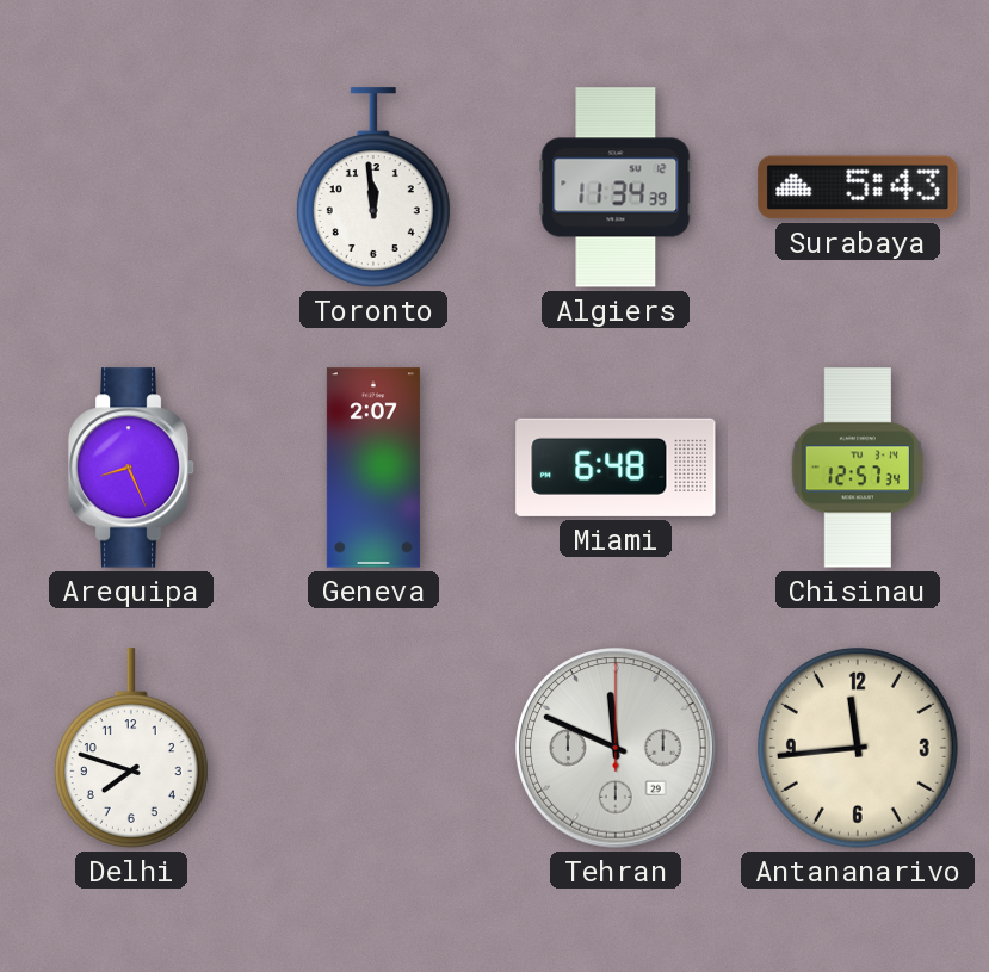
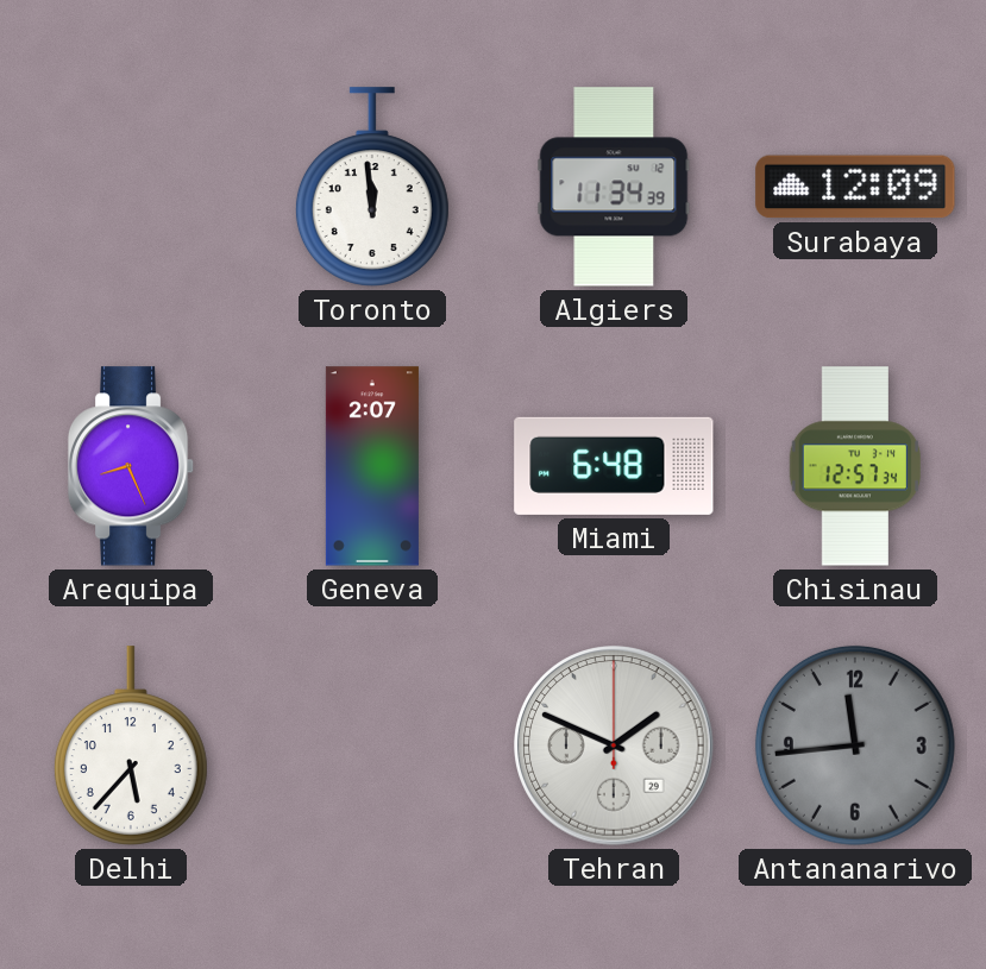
Surabaya: 5:43 -> 12:09 (855, 187)
Delhi: 7:48 -> 5:37 (131, 745)
Tehran: 11:49 -> 1:49 (614, 745)
Antananarivo dial: cream -> grey (855, 745)
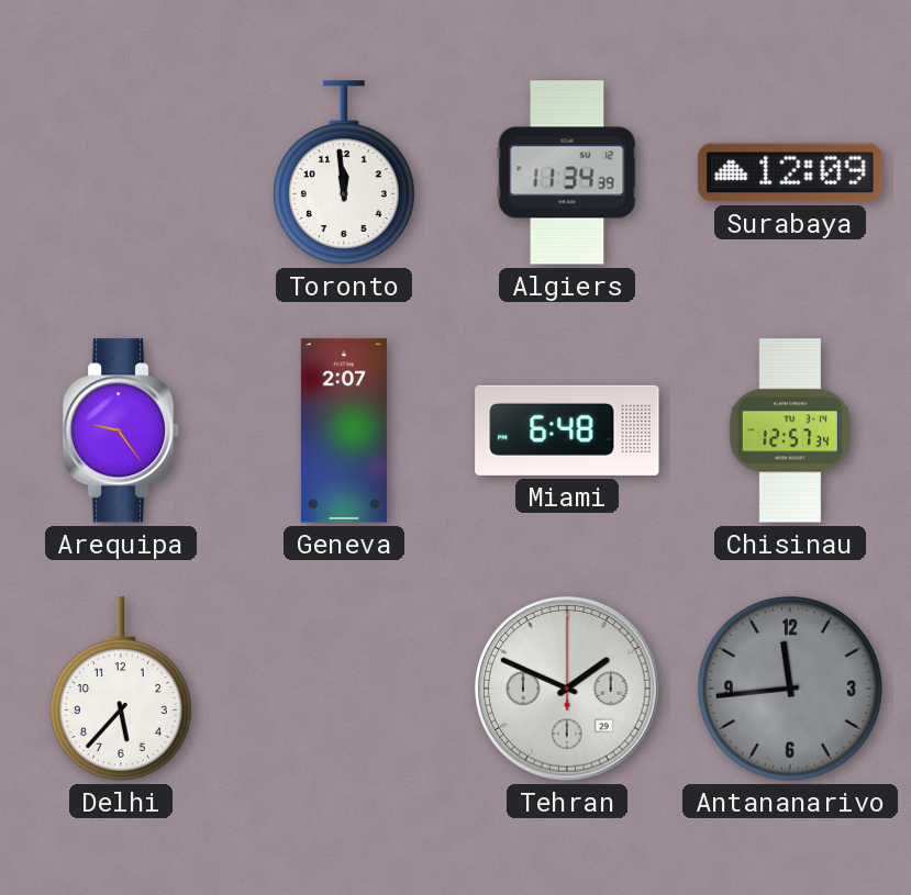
Arequipa: 8:26 -> 9:24 (121, 430)
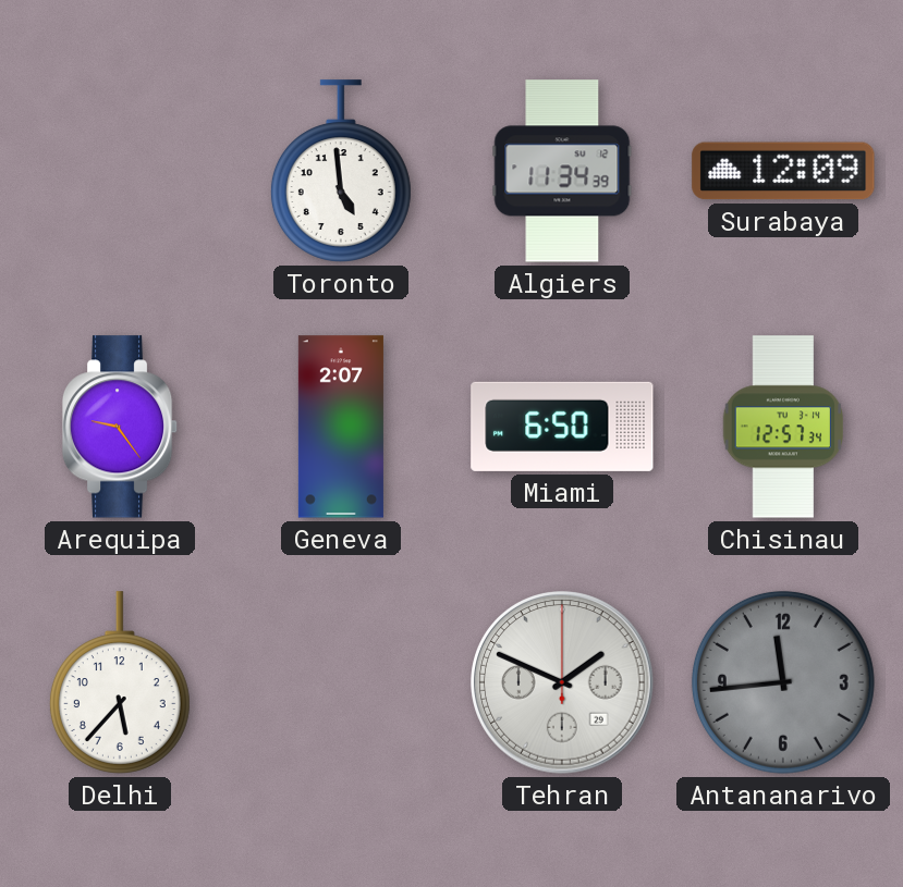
Toronto: 11:59 -> 4:59 (341, 171)
Miami: 6:48 -> 6:50 (562, 427)
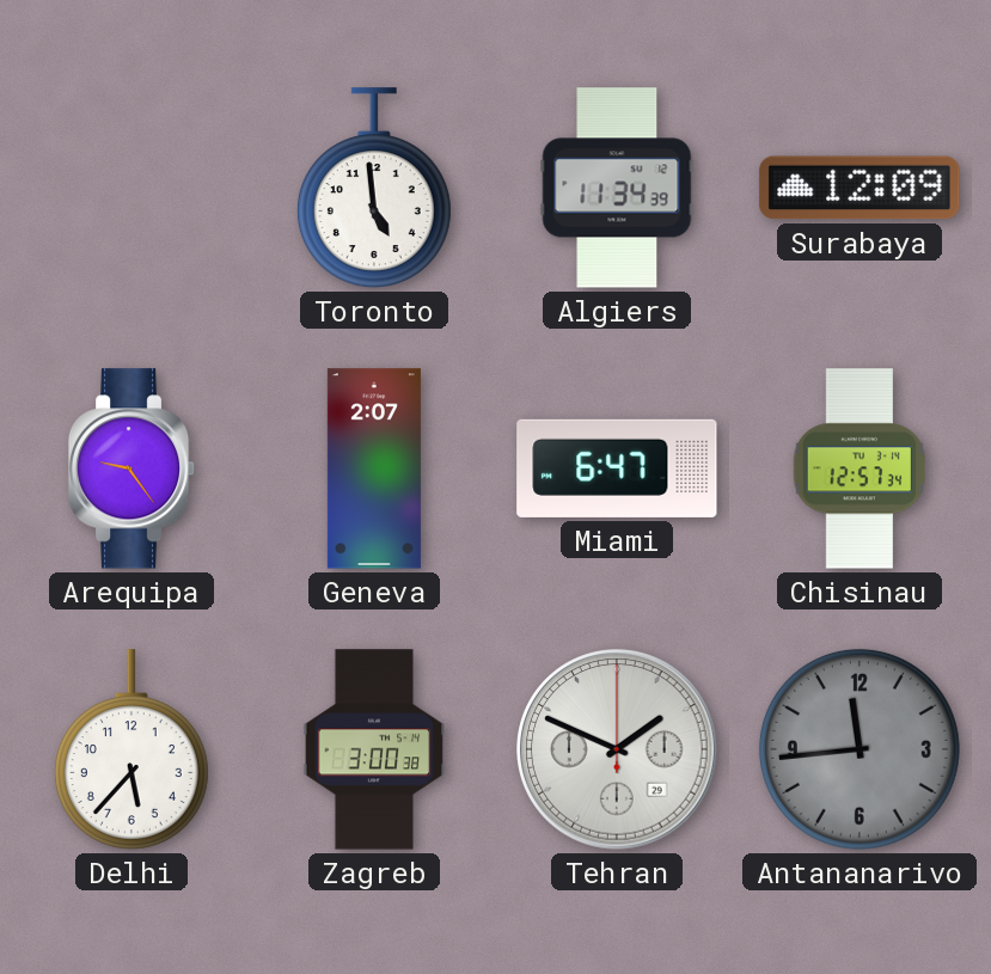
Miami: 6:50 -> 6:47 (617, 468)
Zagreb: none -> 3:00 (374, 749)
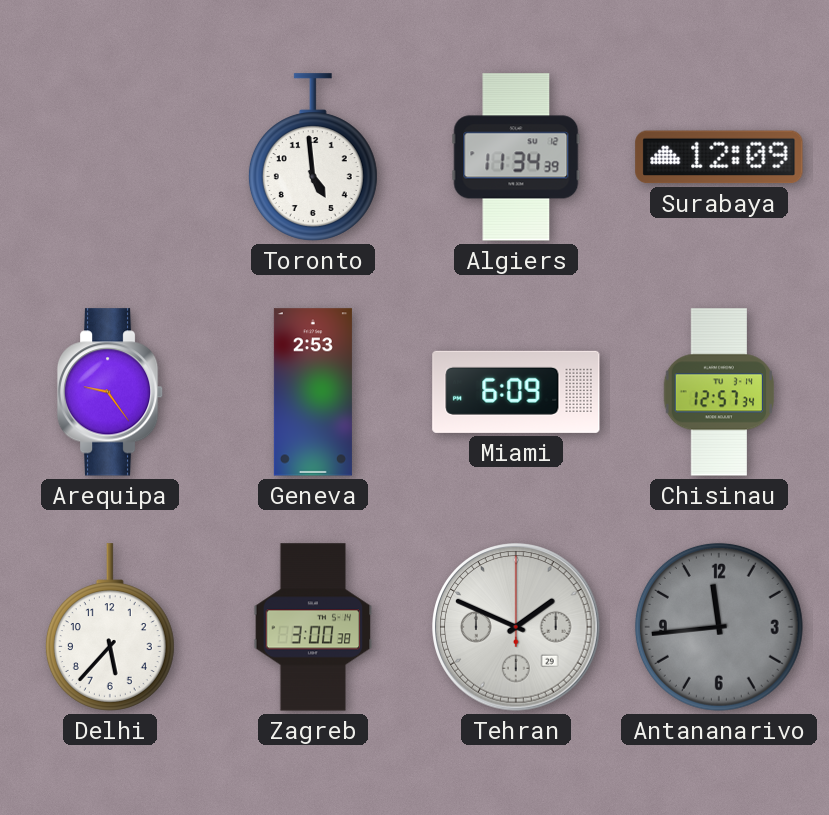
Geneva: 2:07 -> 2:53 (313, 392)
Miami: 6:47 -> 6:09 (516, 392)
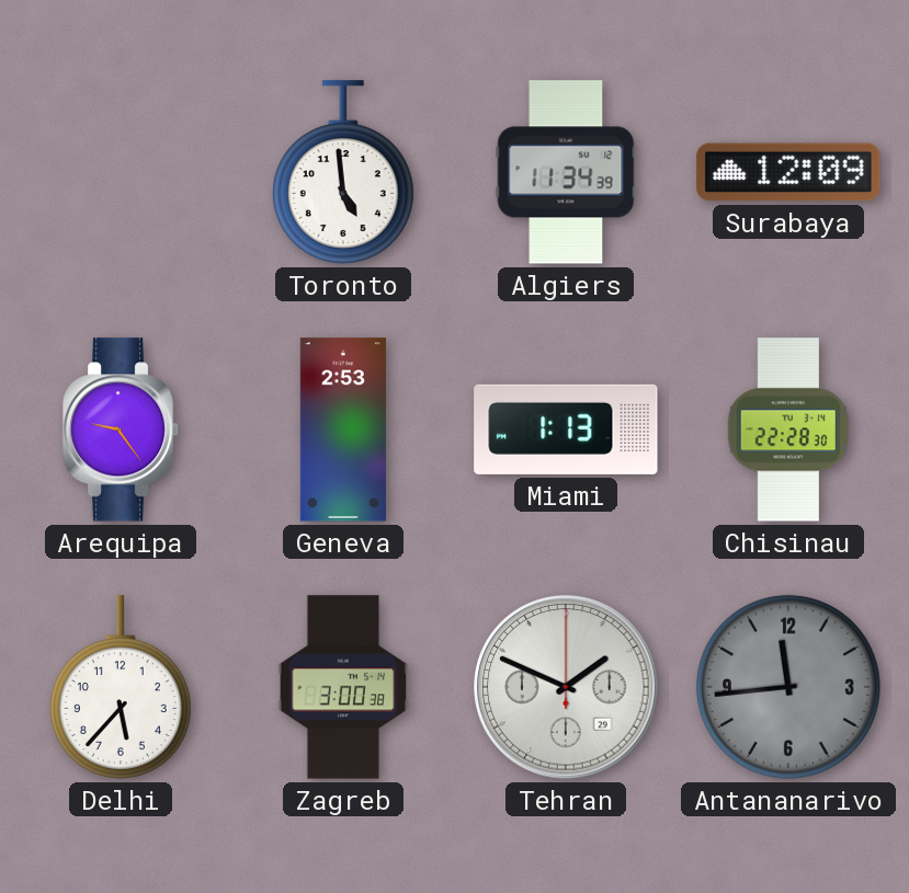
Miami: 6:09 -> 1:13 (566, 430)
Chisinau: 12:57 -> 22:28 (787, 430)
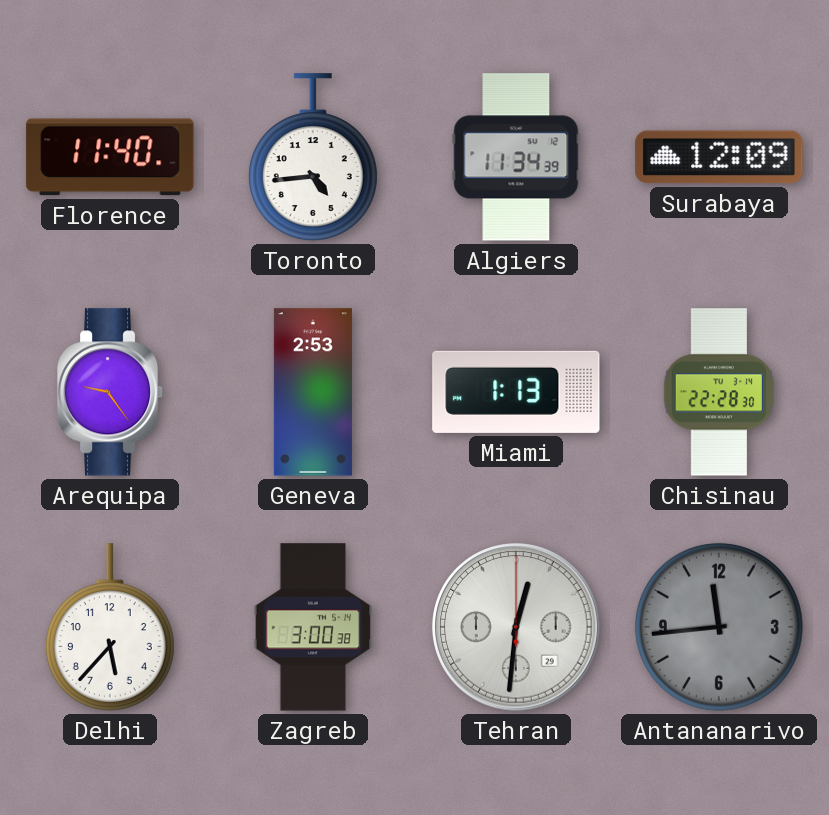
Florence: none -> 11:40 (110, 157)
Toronto: 4:59 -> 4:44 (313, 157)
Tehran: 1:49 -> 12:31 (516, 627)
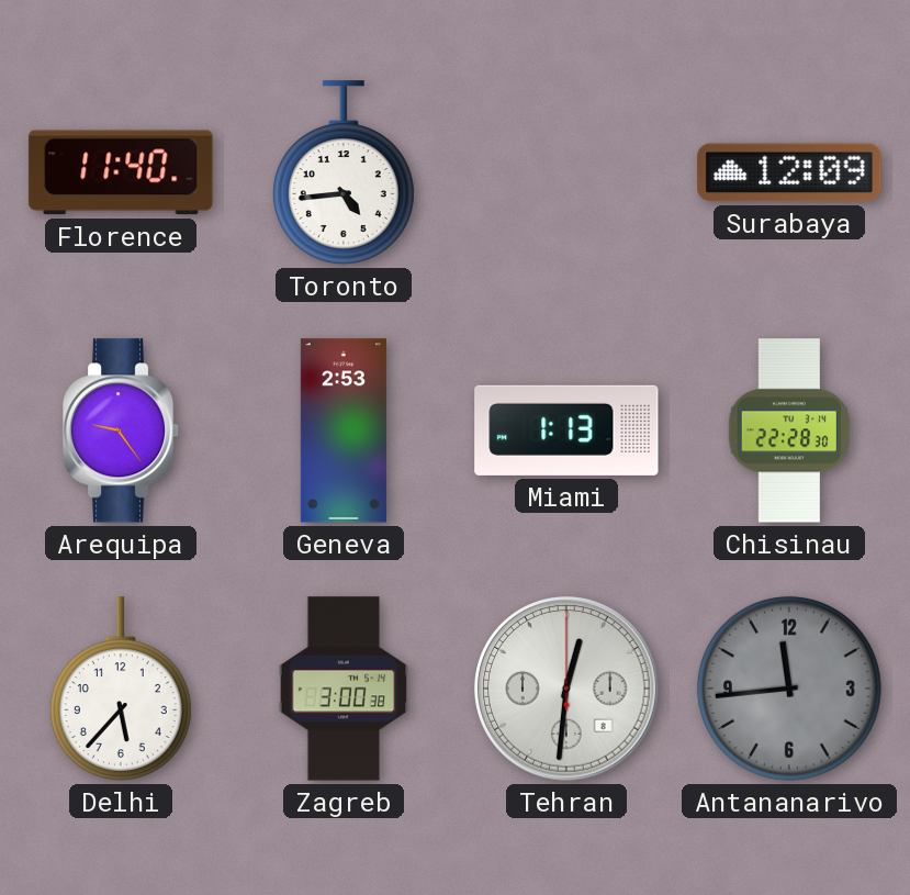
Algiers: 11:34 -> none (516, 157)
Tehran date: 29 -> 8 (566, 689)
